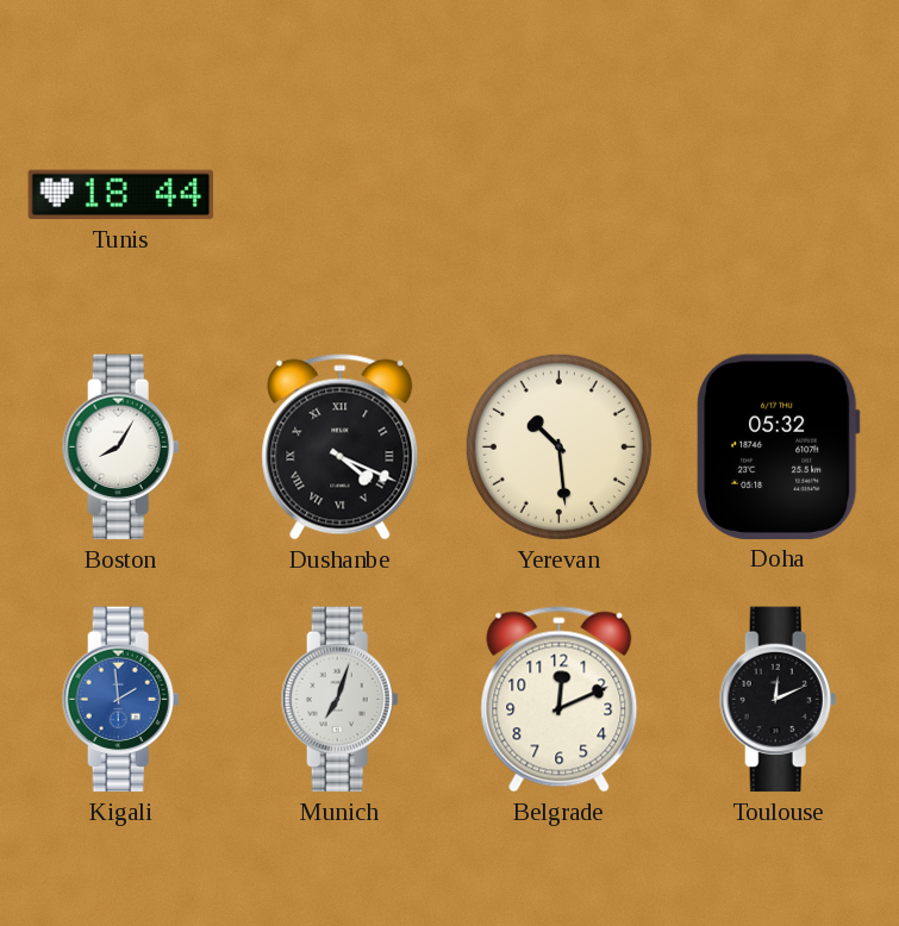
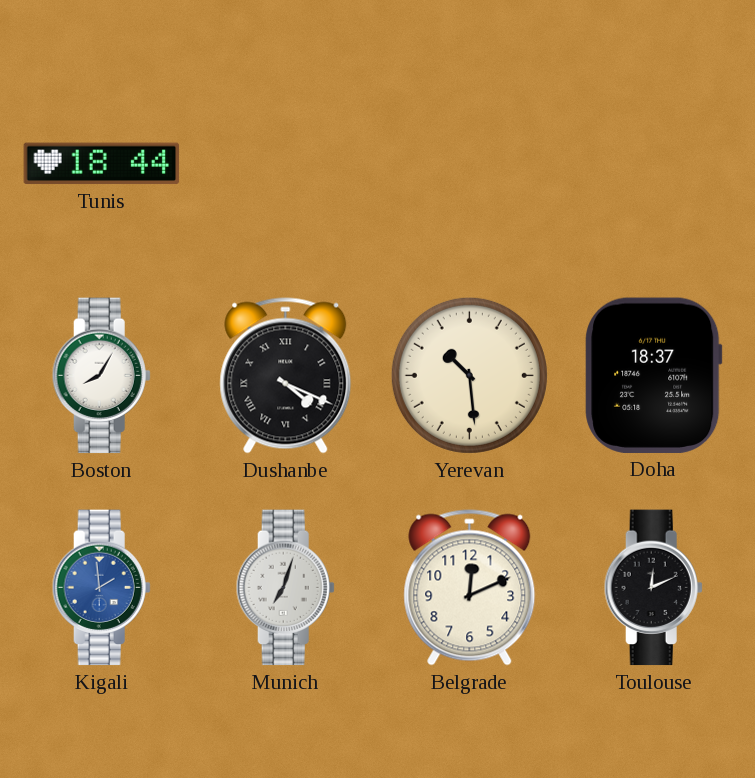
Doha: 05:32 -> 18:37 (654, 375)
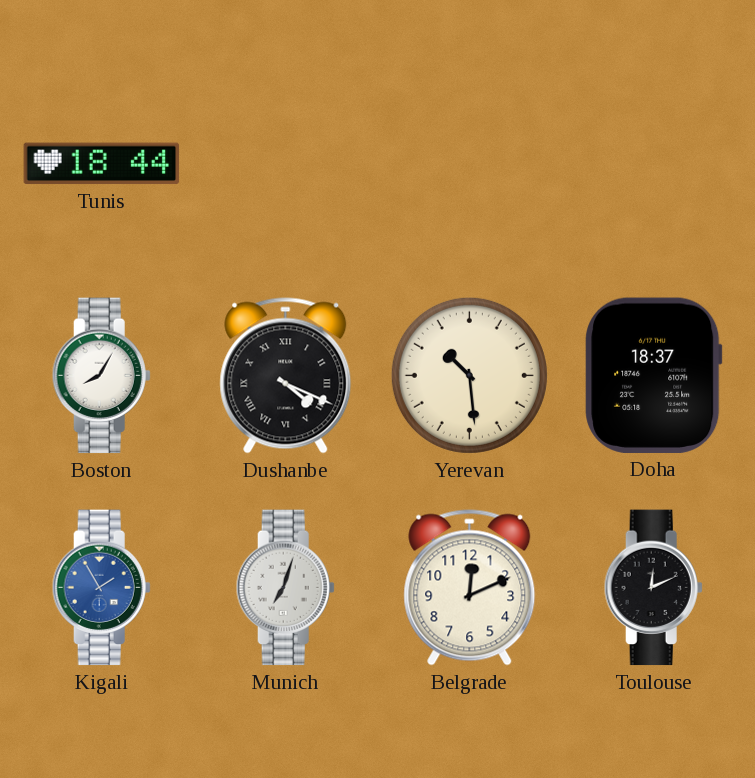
Kigali: 1:59 -> 1:55 (101, 588)
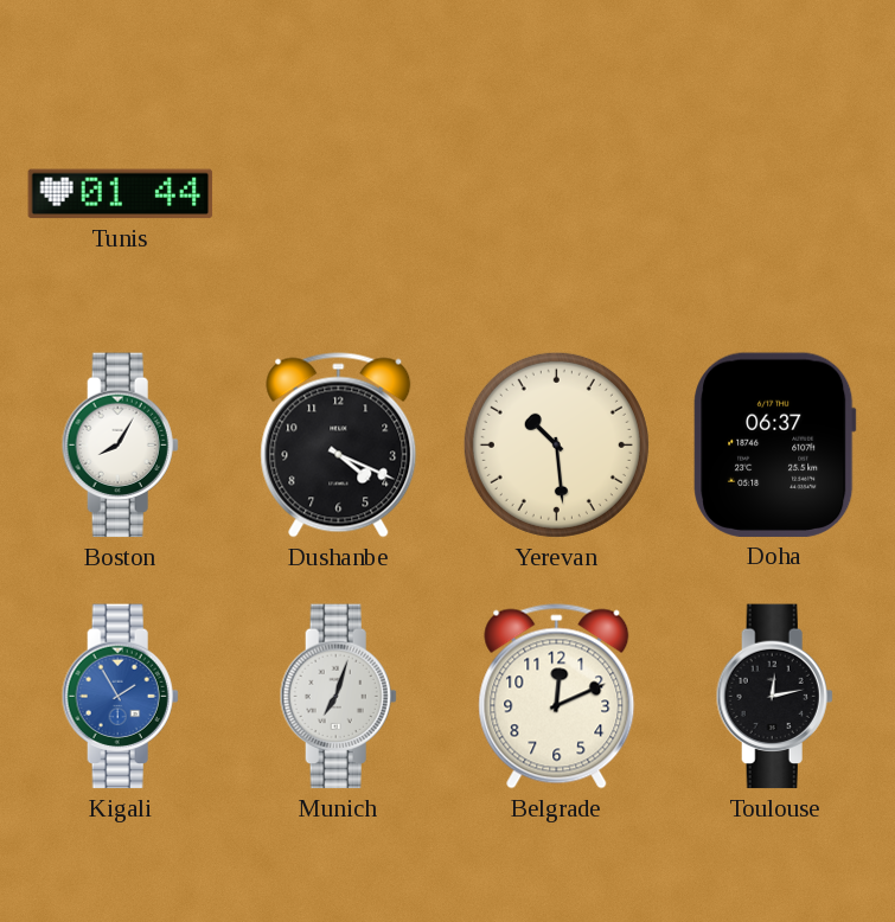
Tunis: 18:44 -> 01:44 (121, 194)
Dushanbe numerals: Roman -> Arabic (339, 446)
Doha: 18:37 -> 06:37 (775, 444)
Toulouse: 12:11 -> 12:13 (774, 697)
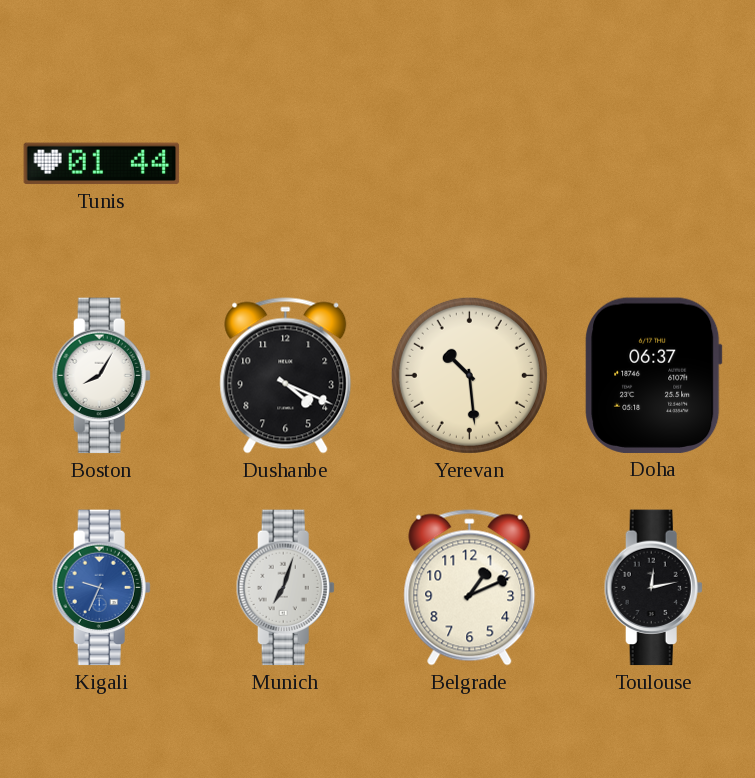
Kigali: 1:55 -> 9:34 (101, 588)
Belgrade: 12:11 -> 1:11 (470, 588)
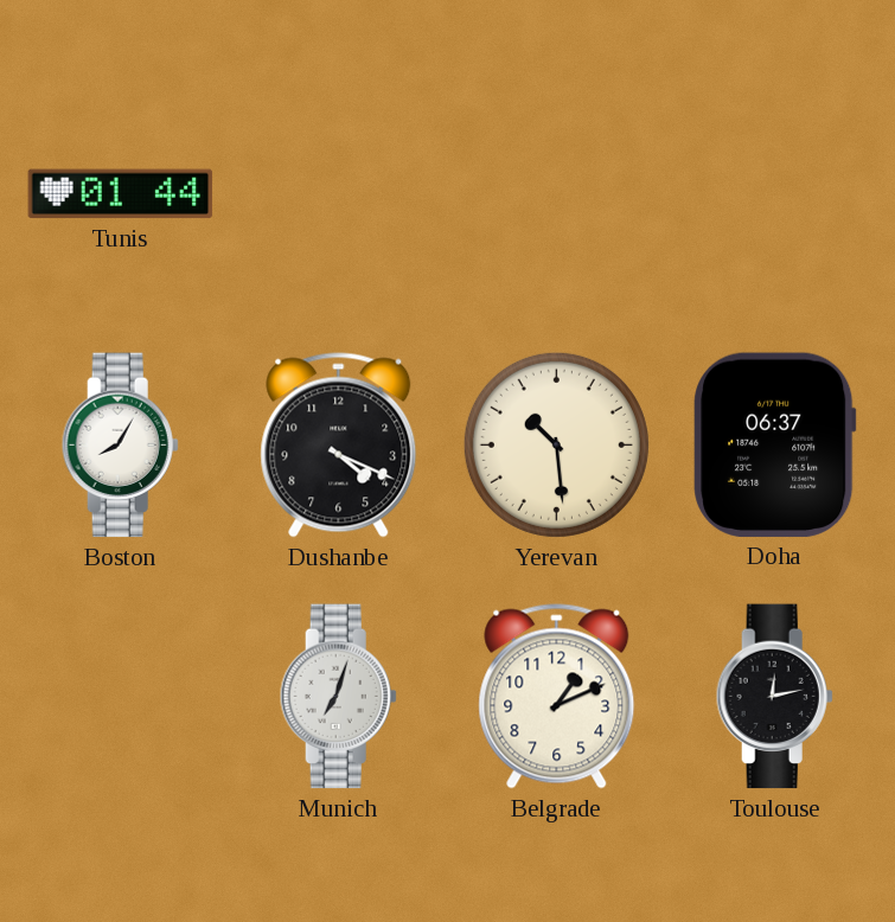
Kigali: 9:34 -> none (101, 588)
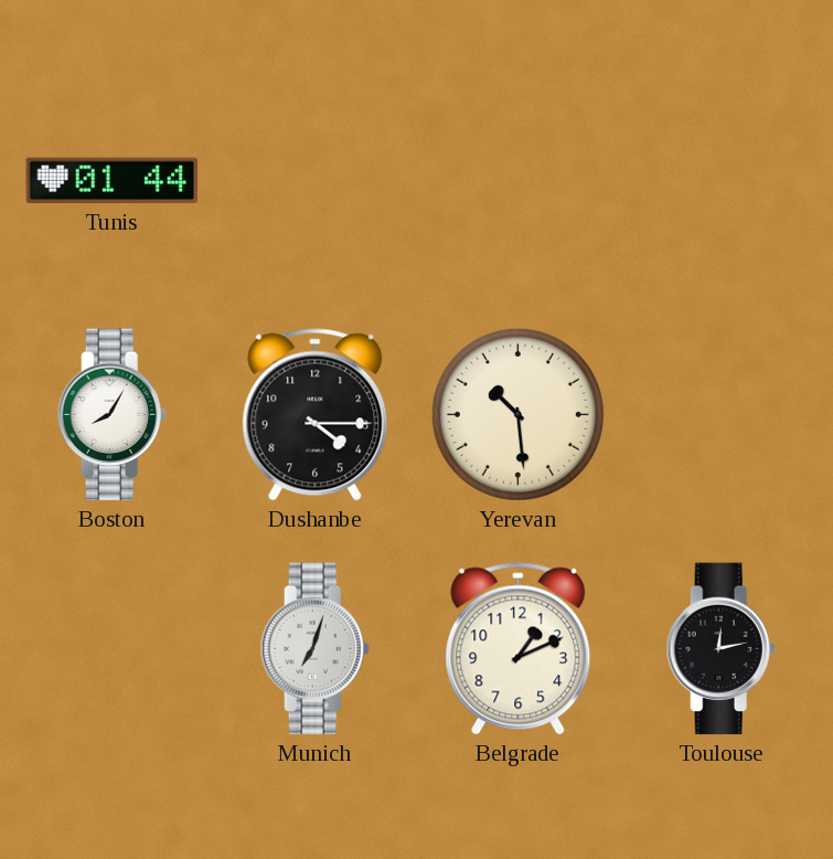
Dushanbe: 4:19 -> 4:15 (316, 415)
Doha: 06:37 -> none (775, 444)
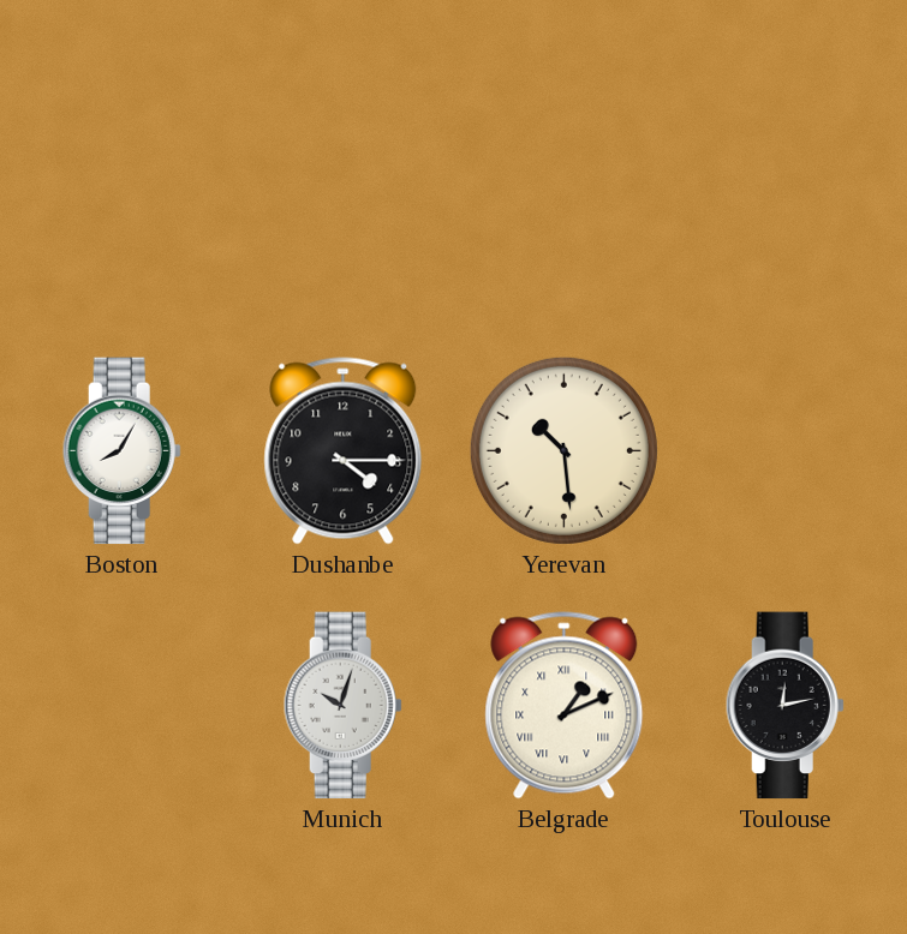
Tunis: 01:44 -> none (113, 181)
Munich: 7:03 -> 10:03 (342, 706)
Belgrade numerals: Arabic -> Roman (565, 706)
